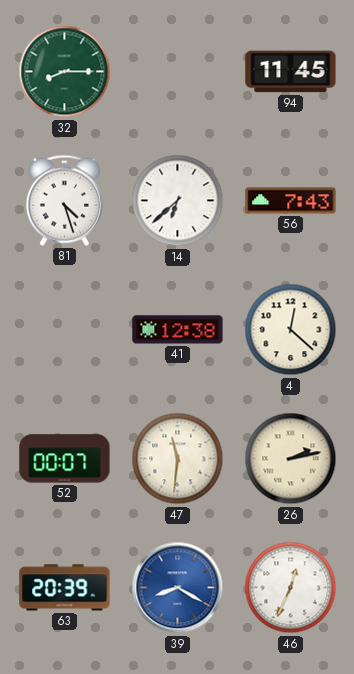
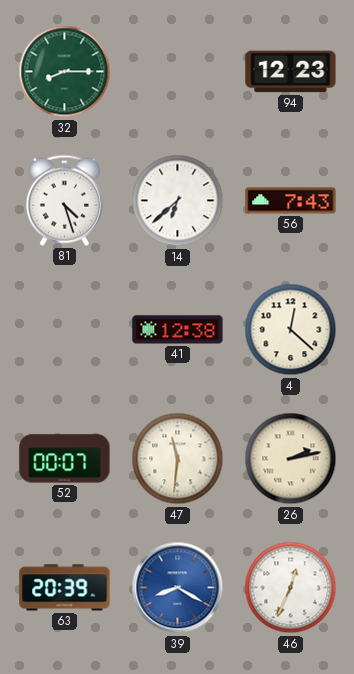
94: 11:45 -> 12:23 (291, 72)
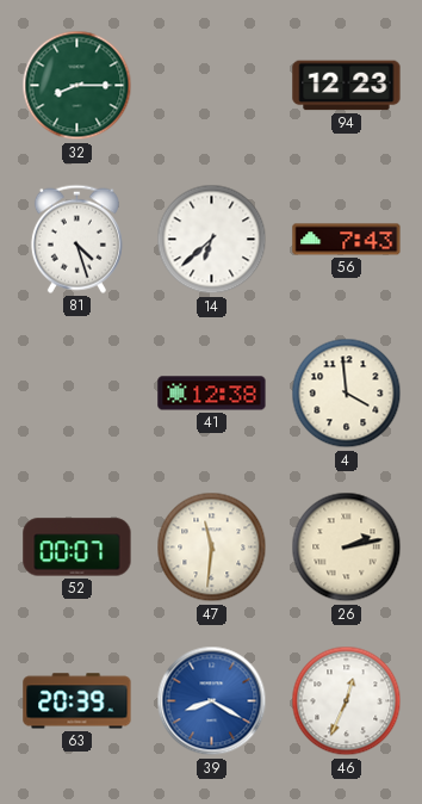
4: 12:22 -> 3:59 (347, 394)
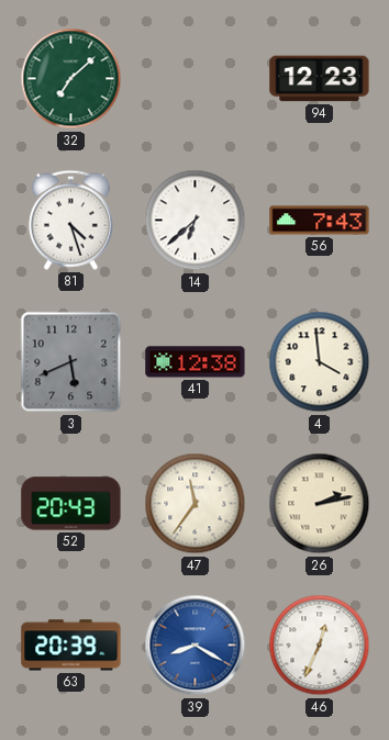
32: 8:15 -> 7:08 (71, 79)
3: none -> 5:41 (71, 362)
52: 00:07 -> 20:43 (71, 504)
47: 11:31 -> 11:36 (196, 504)
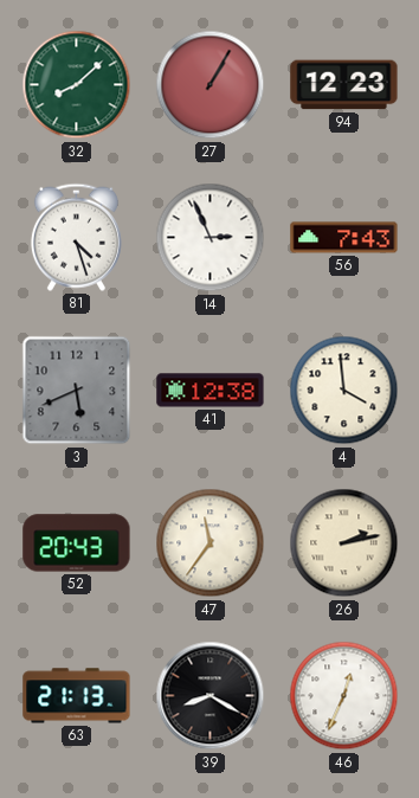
32: 7:08 -> 8:08 (77, 85)
27: none -> 1:05 (211, 85)
14: 6:38 -> 2:56 (211, 238)
63: 20:39 -> 21:13 (77, 696)
39 dial: blue -> black (211, 696)
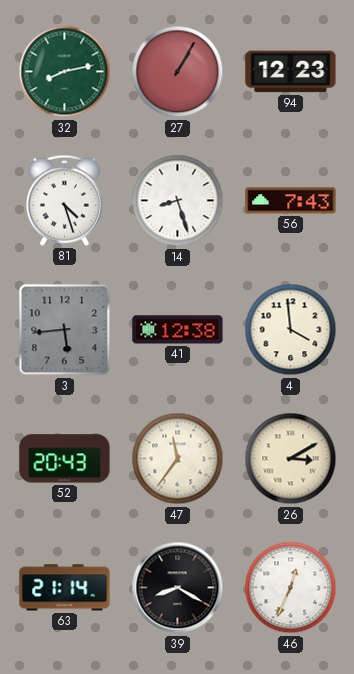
32: 8:08 -> 8:13 (65, 72)
14: 2:56 -> 8:27 (178, 201)
3: 5:41 -> 5:44 (65, 330)
26: 2:13 -> 3:10 (291, 459)
63: 21:13 -> 21:14 (65, 588)
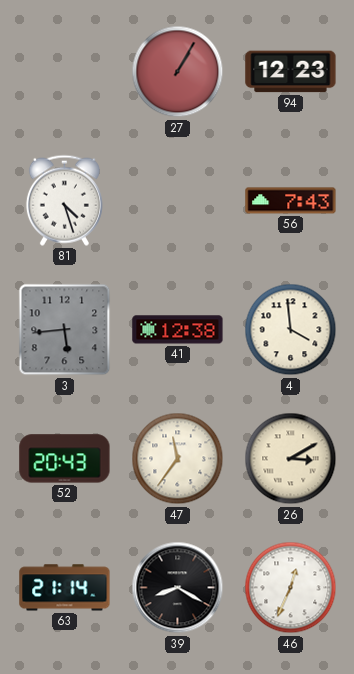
32: 8:13 -> none (65, 72)
14: 8:27 -> none (178, 201)
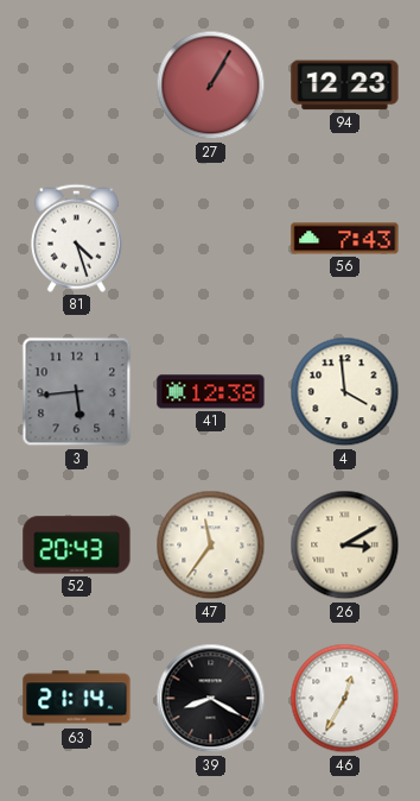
46: 12:34 -> 12:35 (345, 699)
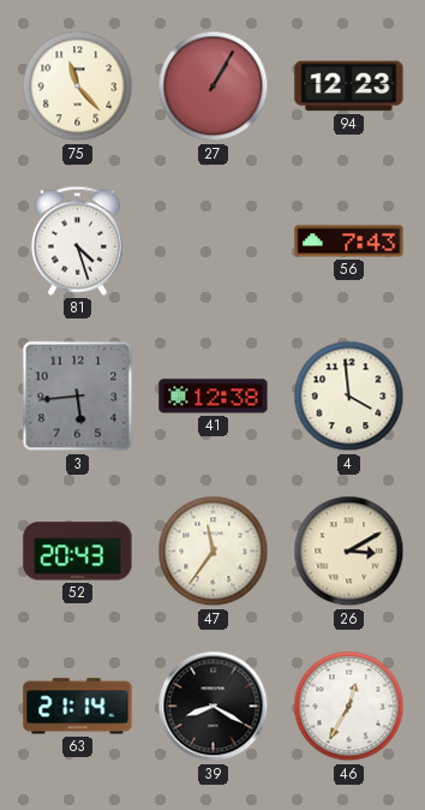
75: none -> 11:23 (78, 87)
